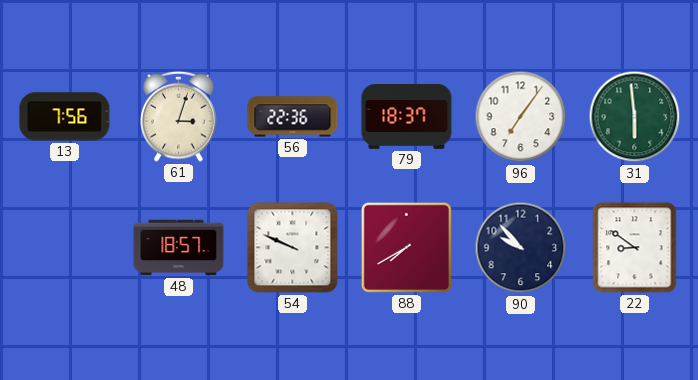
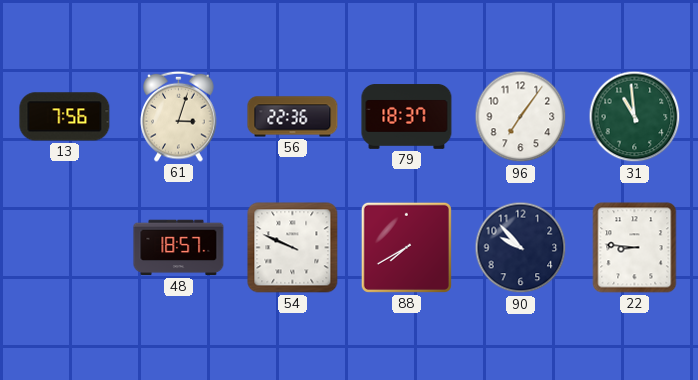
31: 5:59 -> 10:59 (635, 117)
22: 8:51 -> 8:46 (635, 248)
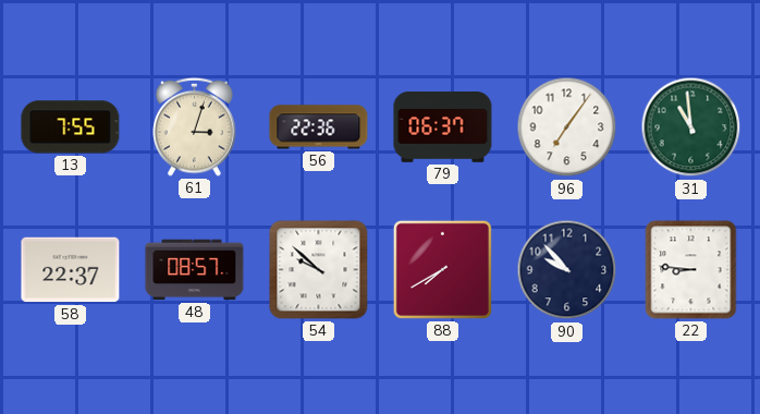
13: 7:56 -> 7:55 (71, 127)
79: 18:37 -> 06:37 (443, 127)
58: none -> 22:37 (71, 270)
48: 18:57 -> 08:57 (195, 270)
54: 9:49 -> 9:52 (319, 270)
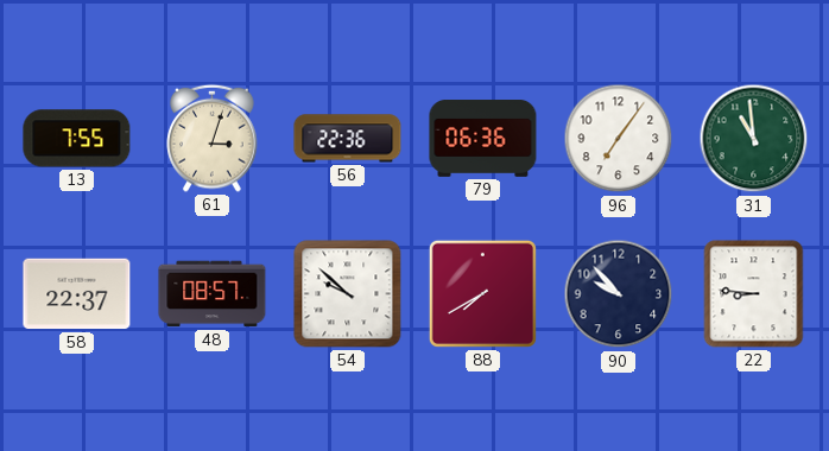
79: 06:37 -> 06:36 (483, 139)
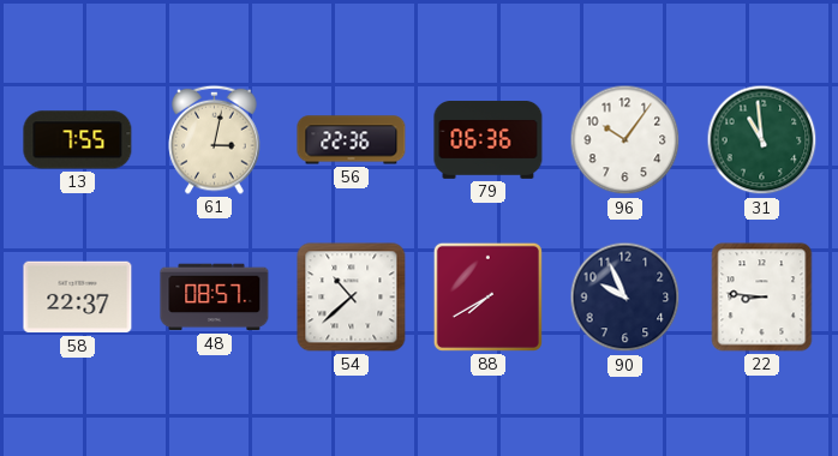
61: 3:03 -> 3:02 (215, 139)
96: 7:06 -> 10:06 (625, 140)
54: 9:52 -> 10:38 (352, 298)
90: 9:53 -> 9:56 (625, 298)
